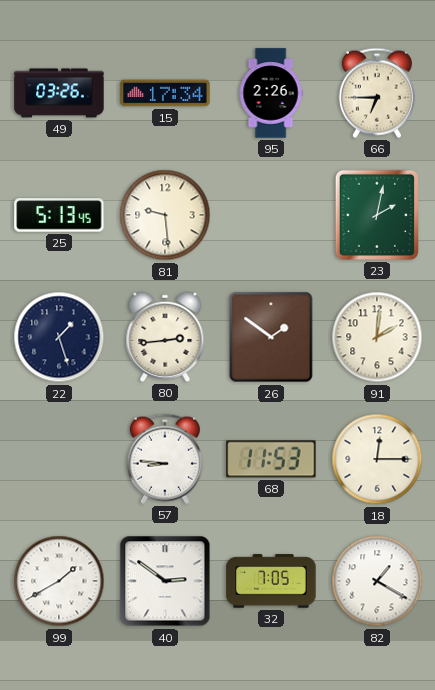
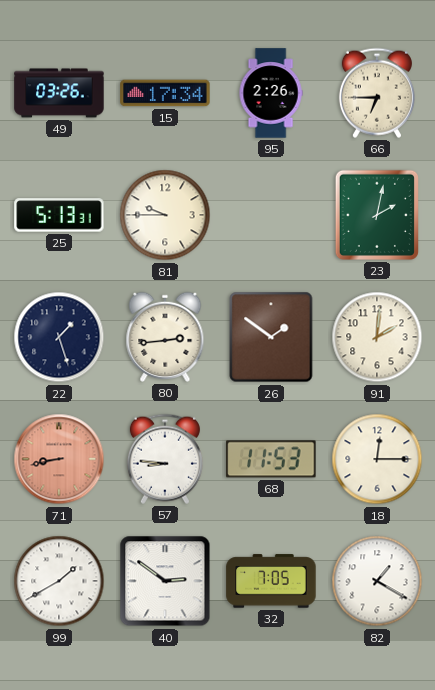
25: 5:13:45 -> 5:13:31 (59, 215)
81: 9:29 -> 9:45 (165, 215)
71: none -> 8:43 (59, 459)
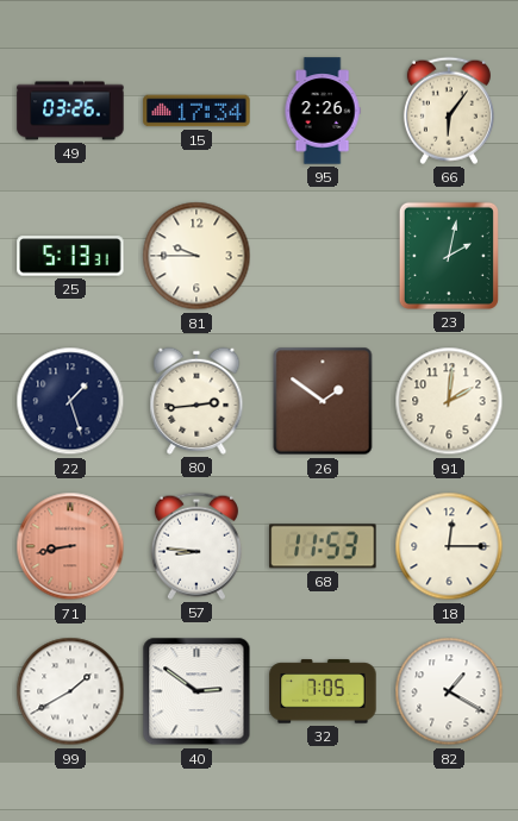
66: 6:45 -> 6:06 (449, 111)
